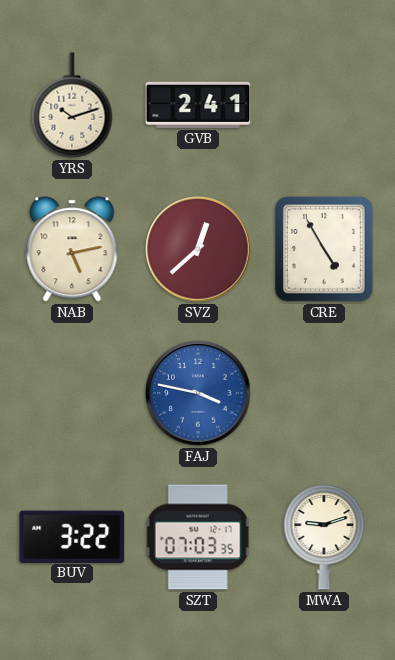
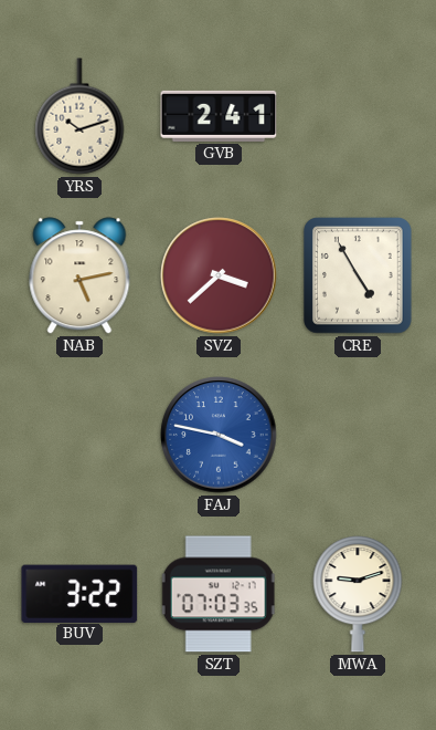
SVZ: 12:38 -> 3:38 (219, 275)
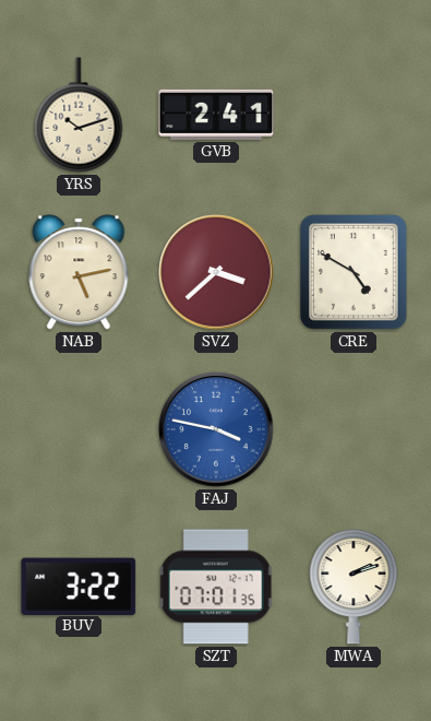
CRE: 4:55 -> 4:50 (355, 272)
SZT: 07:03 -> 07:01 (216, 587)
MWA: 9:12 -> 2:12 (354, 587)
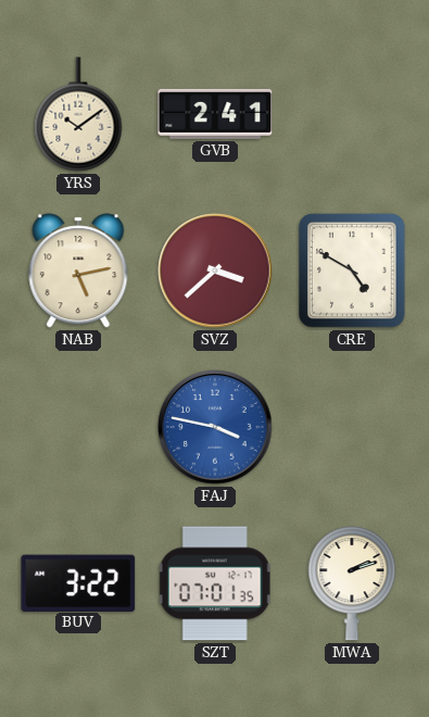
YRS: 10:12 -> 10:09 (78, 114)
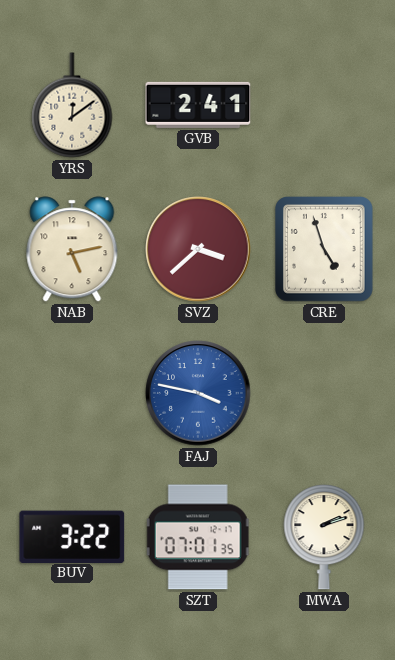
YRS: 10:09 -> 12:09 (72, 105)
CRE: 4:50 -> 4:57 (325, 249)
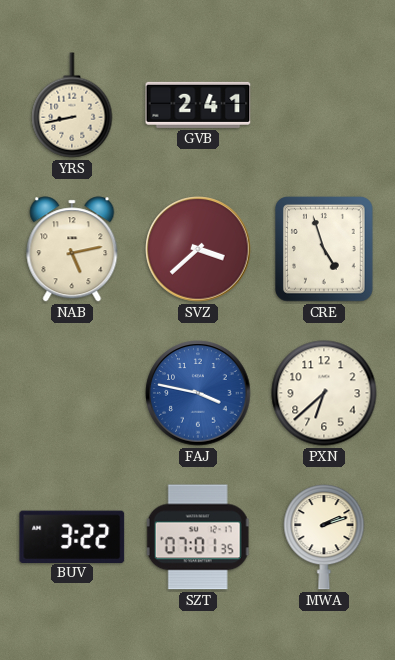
YRS: 12:09 -> 8:43 (72, 105)
PXN: none -> 6:38 (324, 393)
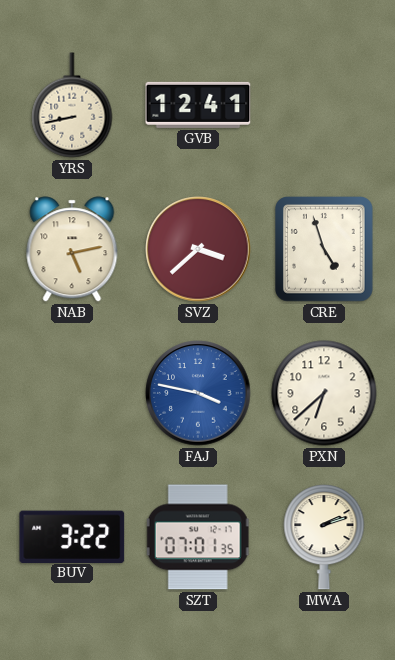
GVB: 2:41 -> 12:41 (198, 105)
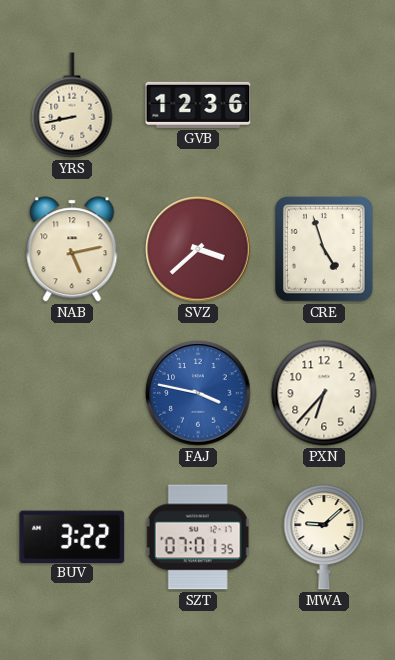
GVB: 12:41 -> 12:36 (198, 105)
PXN: 6:38 -> 6:37 (324, 393)
MWA: 2:12 -> 9:08 (324, 537)
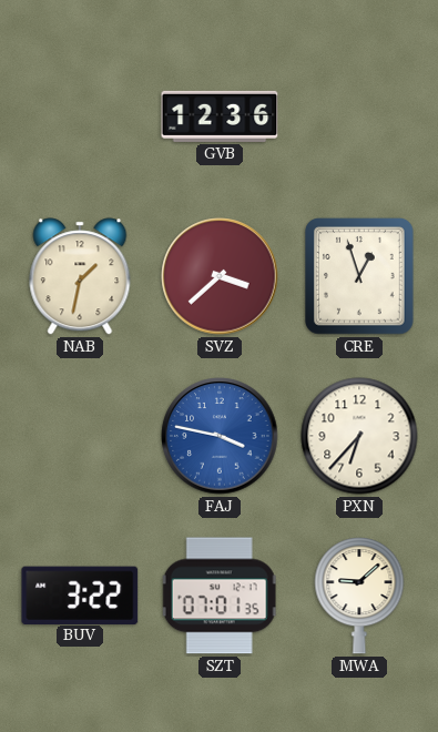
YRS: 8:43 -> none (72, 105)
NAB: 5:13 -> 1:32 (80, 276)
CRE: 4:57 -> 12:57 (360, 276)
